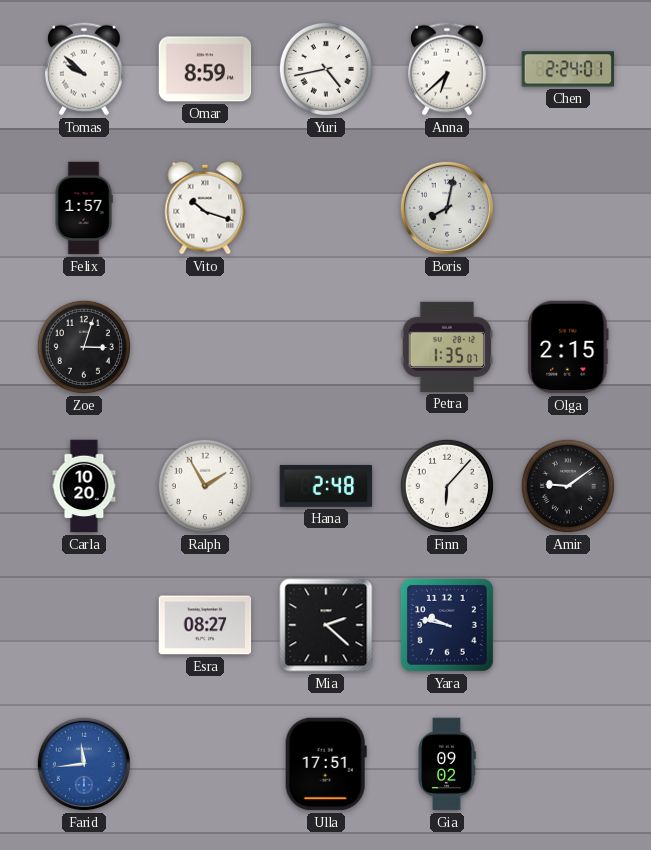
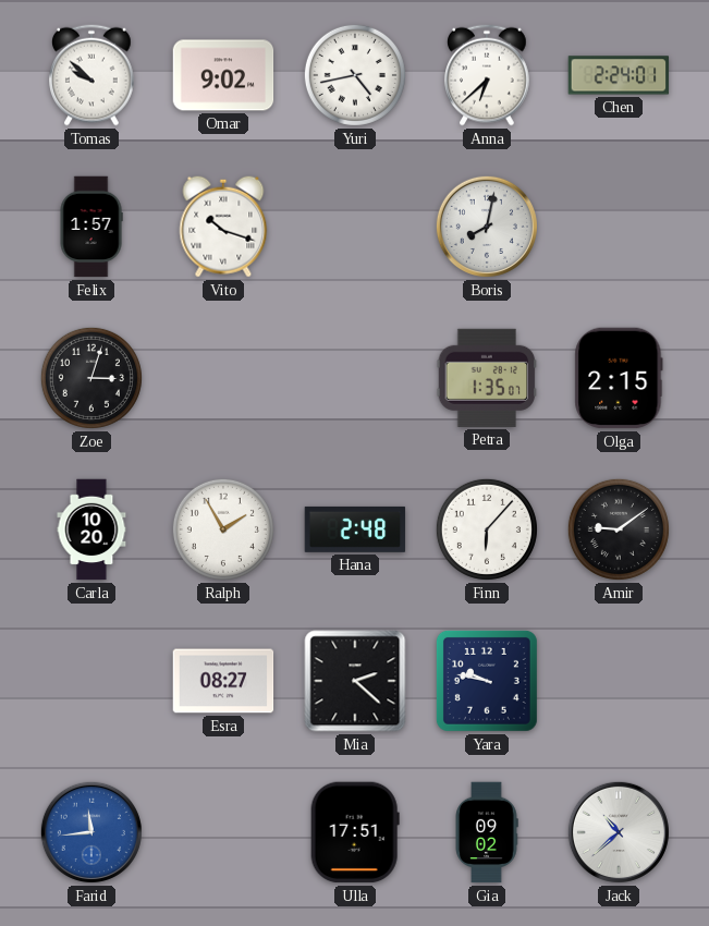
Omar: 8:59 -> 9:02 (223, 75)
Jack: none -> 10:38 (619, 832)
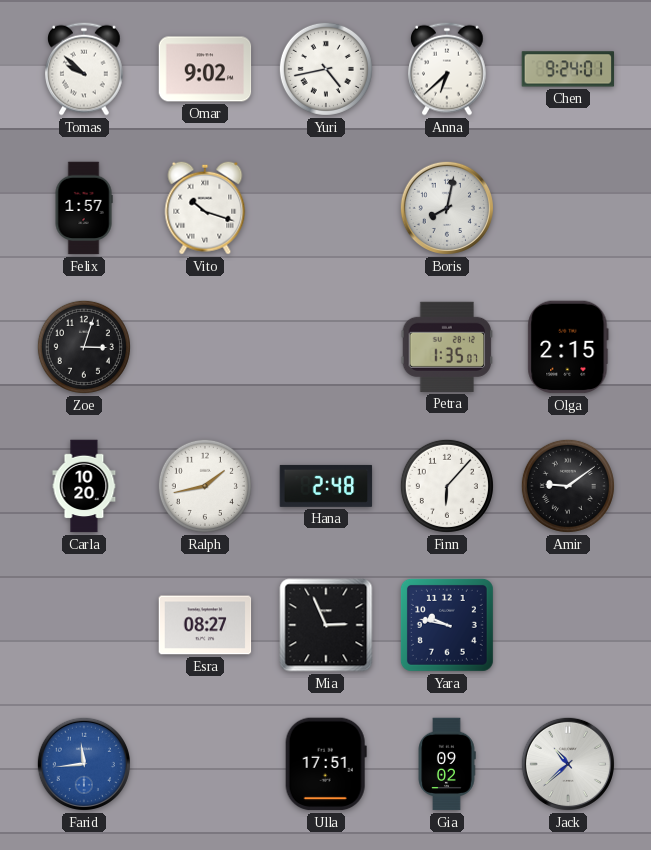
Chen: 2:24 -> 9:24 (568, 69)
Ralph: 1:55 -> 1:43 (205, 486)
Mia: 2:22 -> 2:56 (326, 625)
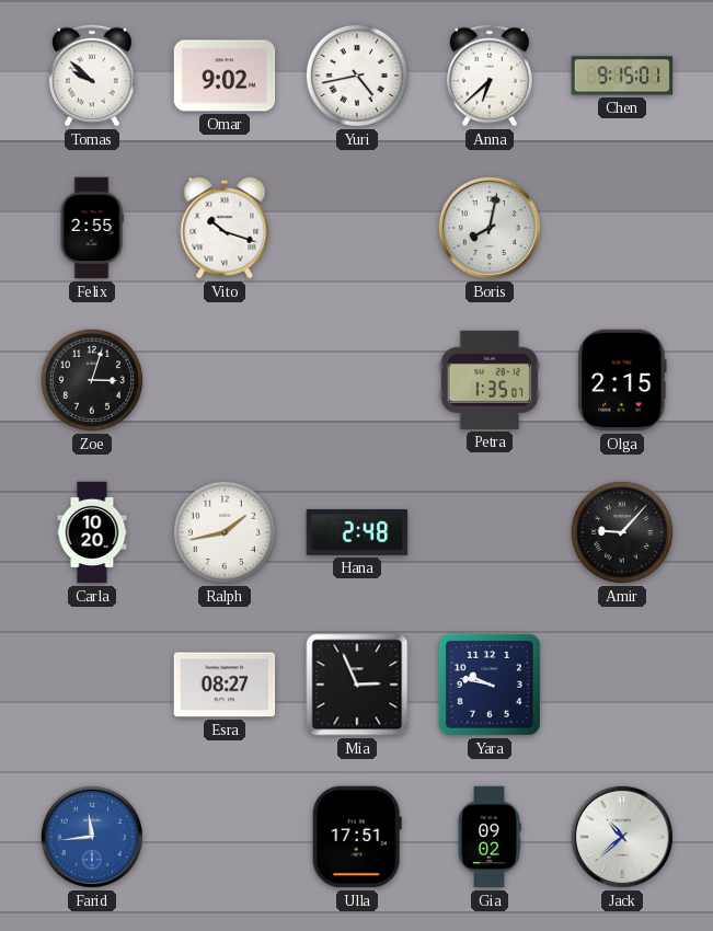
Chen: 9:24 -> 9:15 (622, 76)
Felix: 1:57 -> 2:55 (92, 228)
Finn: 6:07 -> none (447, 486)
Amir: 9:09 -> 9:07 (622, 532)
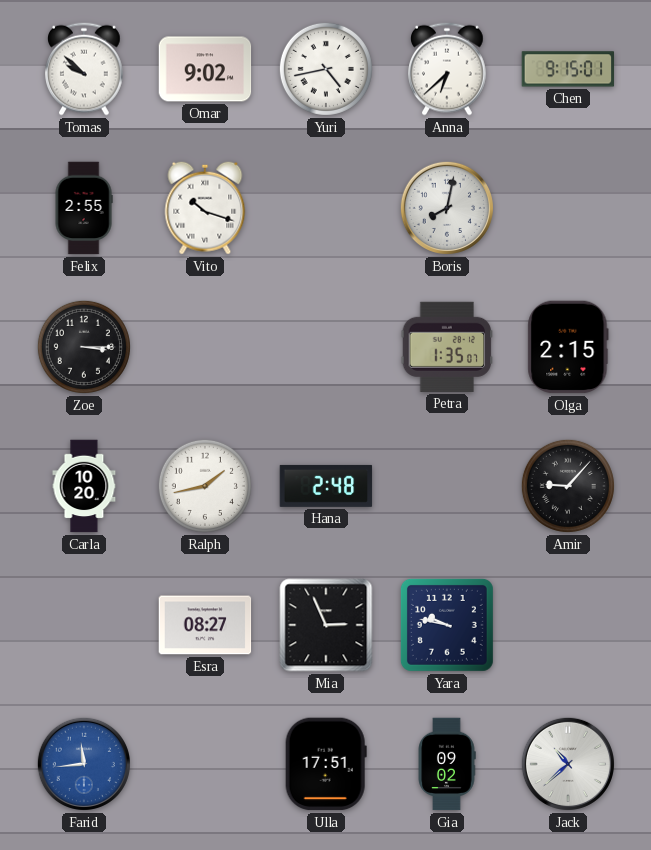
Zoe: 3:03 -> 3:15 (84, 347)
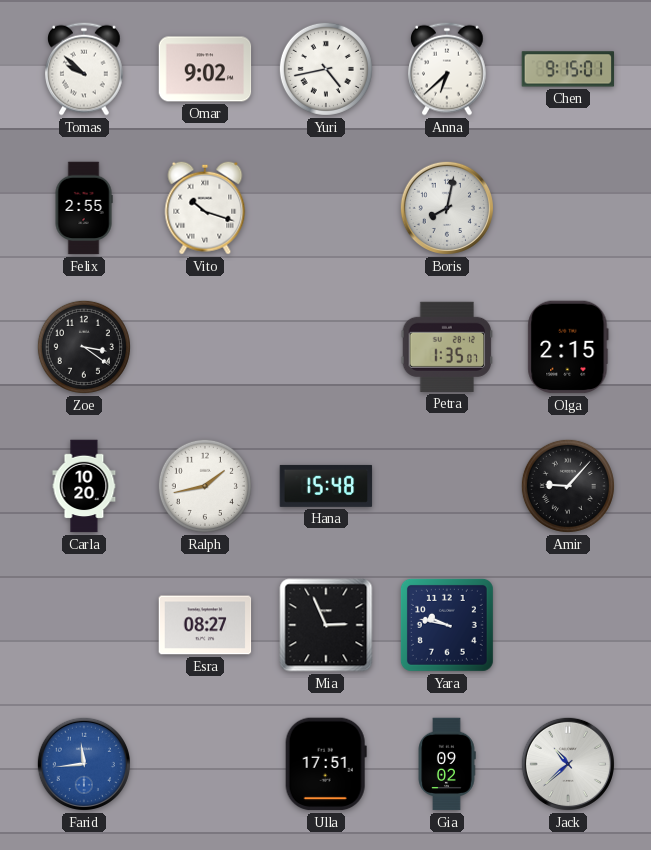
Zoe: 3:15 -> 3:21 (84, 347)
Hana: 2:48 -> 15:48 (326, 486)
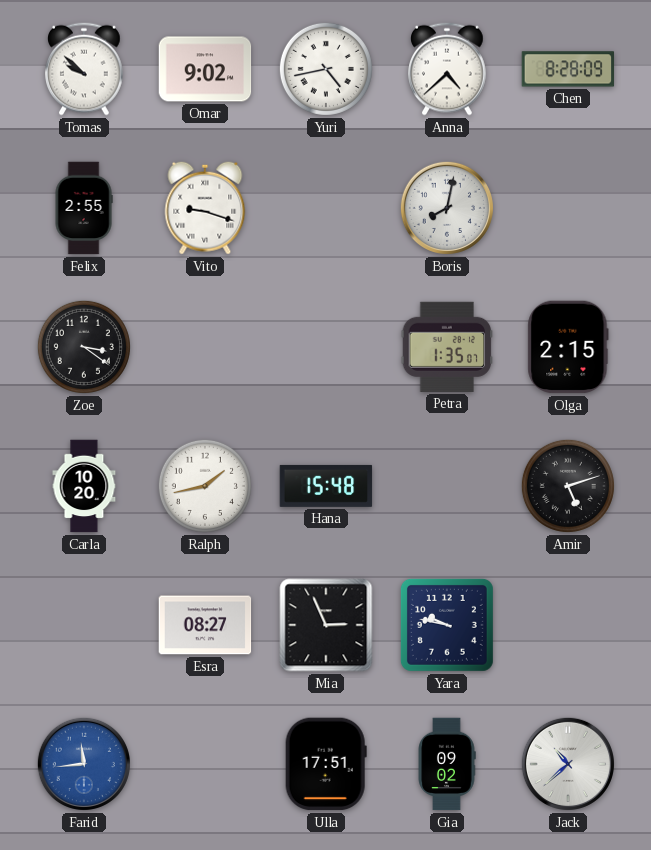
Anna: 6:38 -> 4:38 (447, 69)
Chen: 9:15 -> 8:28 (568, 69)
Vito: 10:18 -> 9:18 (205, 208)
Amir: 9:07 -> 5:12 (568, 486)
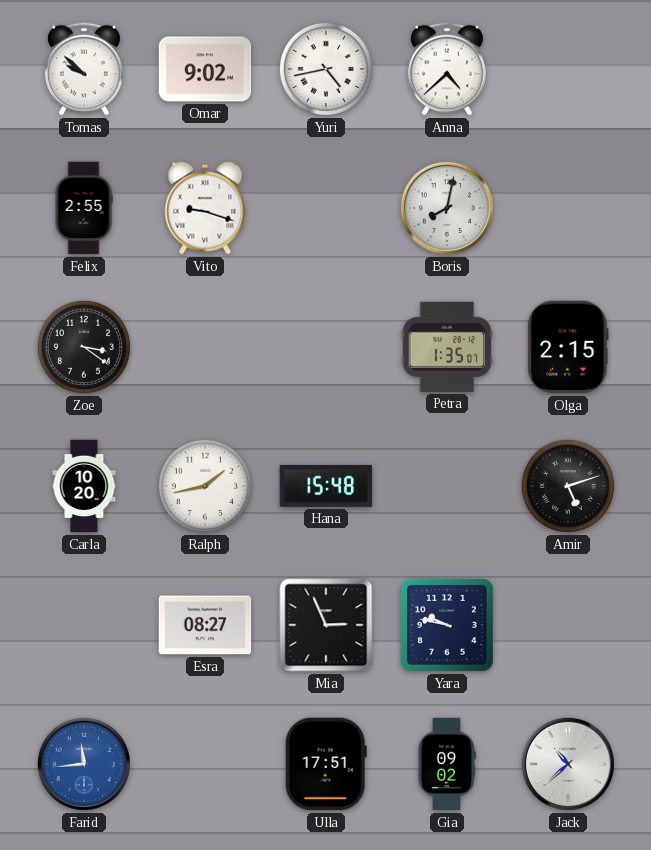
Chen: 8:28 -> none (568, 69)
